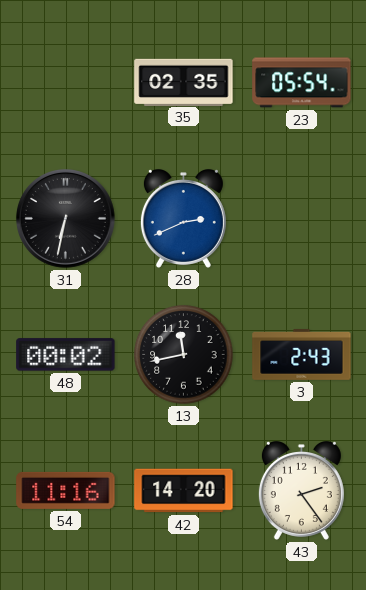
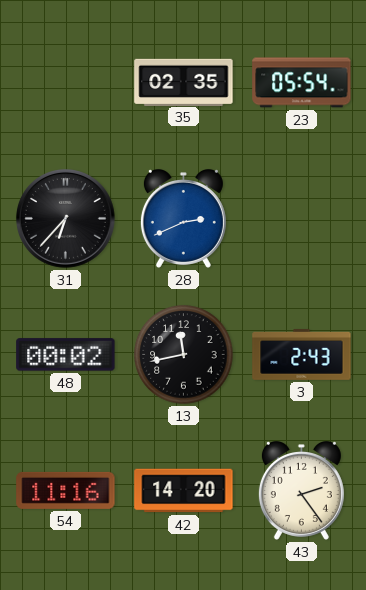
31: 6:32 -> 6:37 (66, 219)
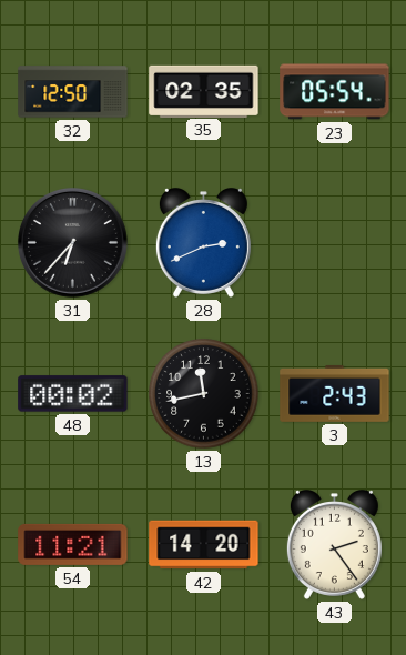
32: none -> 12:50 (73, 92)
54: 11:16 -> 11:21 (73, 544)
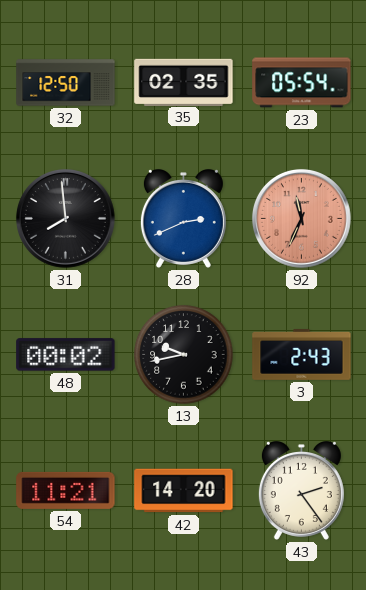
31: 6:37 -> 7:59 (66, 219)
92: none -> 11:34 (302, 219)
13: 11:43 -> 9:43 (184, 355)
